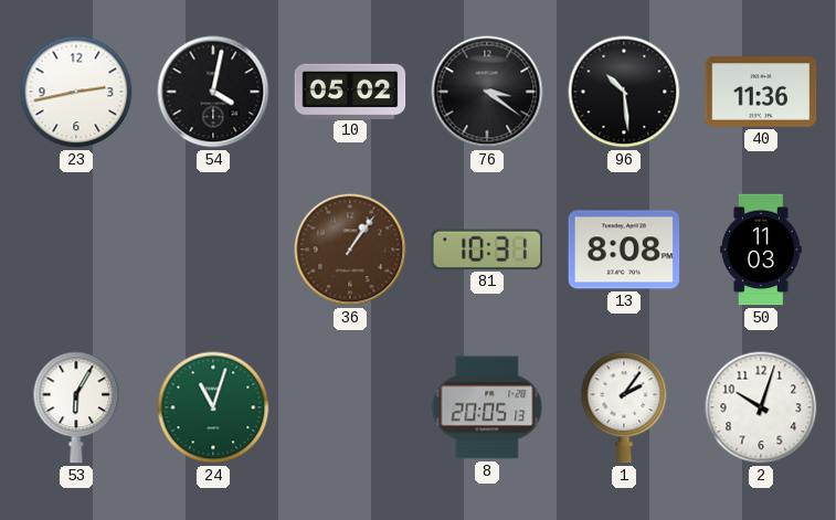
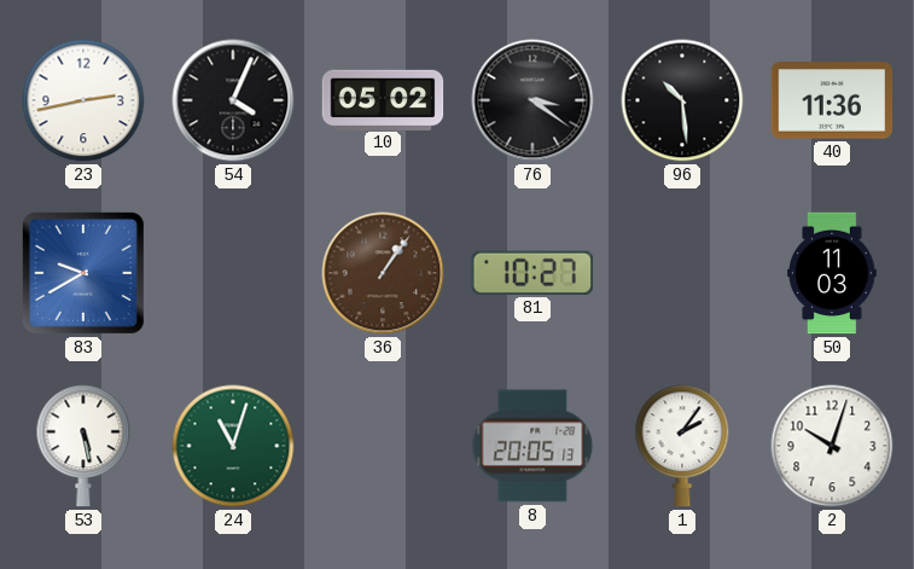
54: 4:02 -> 4:04 (233, 100)
83: none -> 9:40 (83, 273)
81: 10:31 -> 10:27 (532, 273)
13: 8:08 -> none (624, 250)
53: 6:05 -> 5:28 (83, 446)
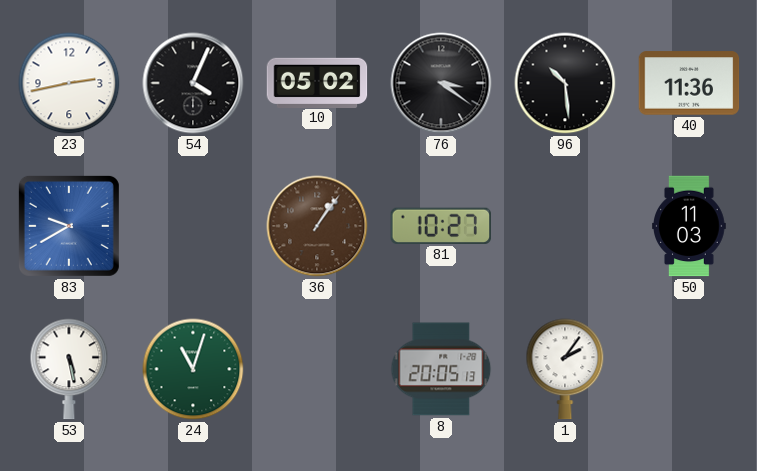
2: 10:03 -> none (832, 446)
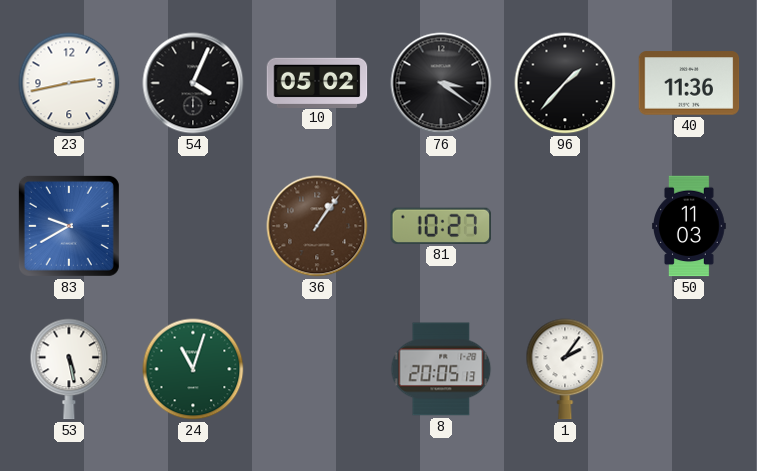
96: 10:29 -> 1:37 (565, 83)
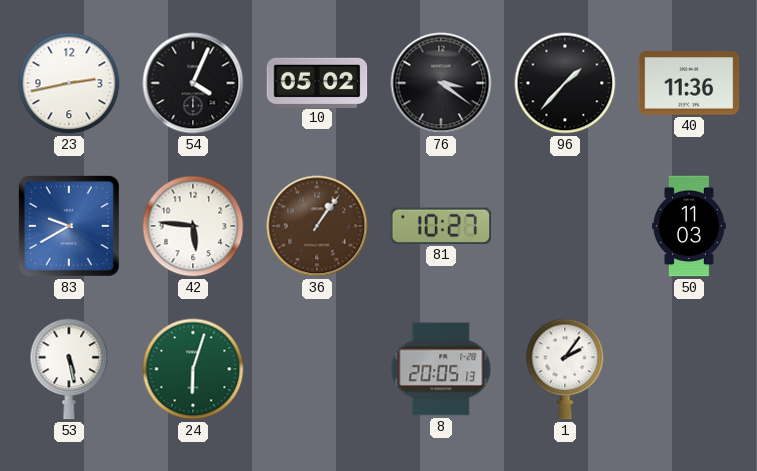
42: none -> 5:46 (193, 226)
24: 11:03 -> 6:03 (193, 369)
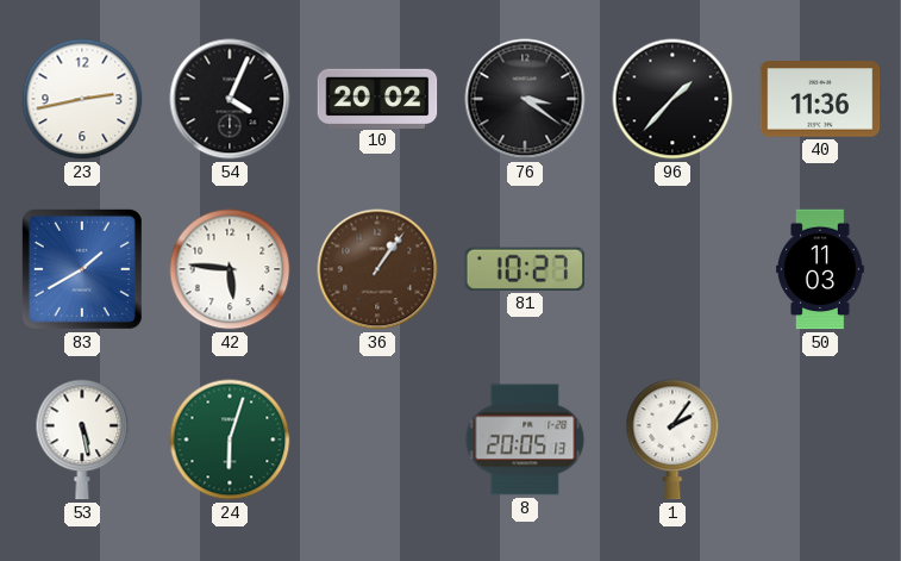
10: 05:02 -> 20:02 (377, 98)
83: 9:40 -> 1:40 (82, 269)
